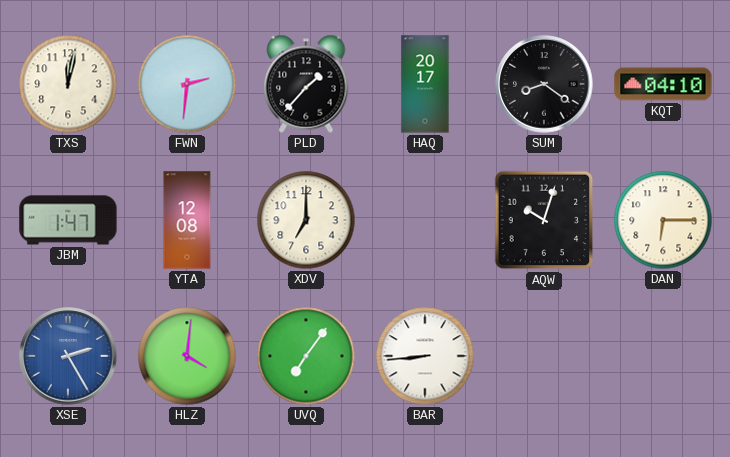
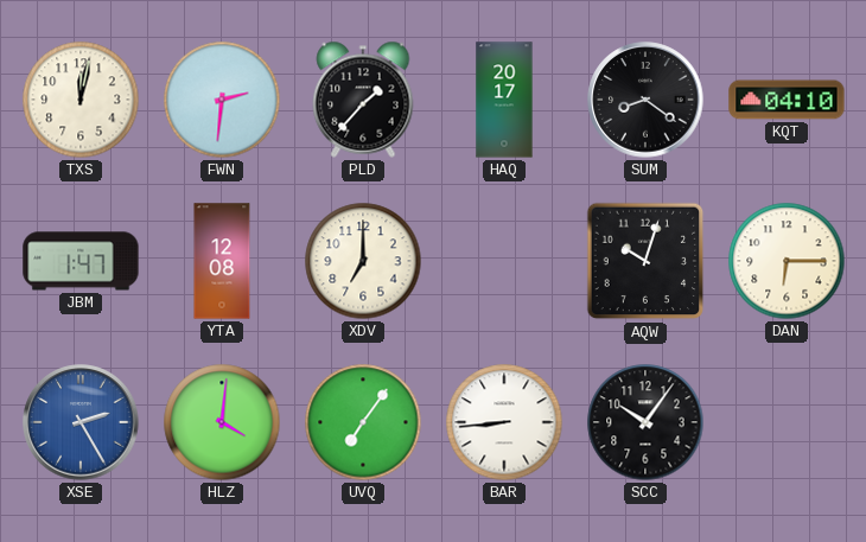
SCC: none -> 10:06 (645, 422)
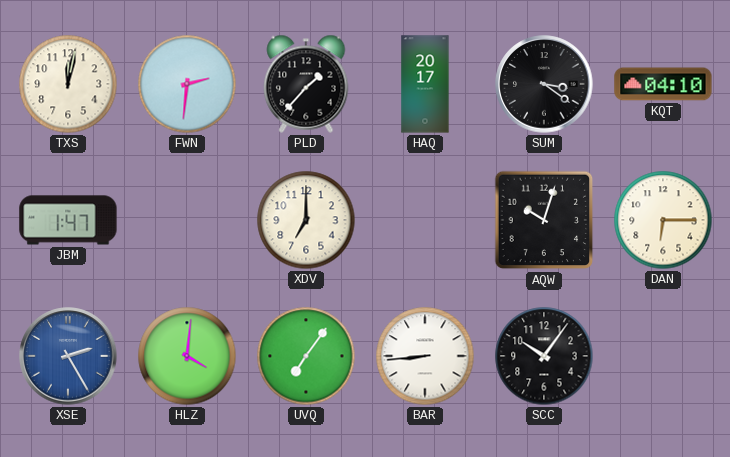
SUM: 8:21 -> 3:21 (544, 84)
YTA: 12:08 -> none (222, 261)
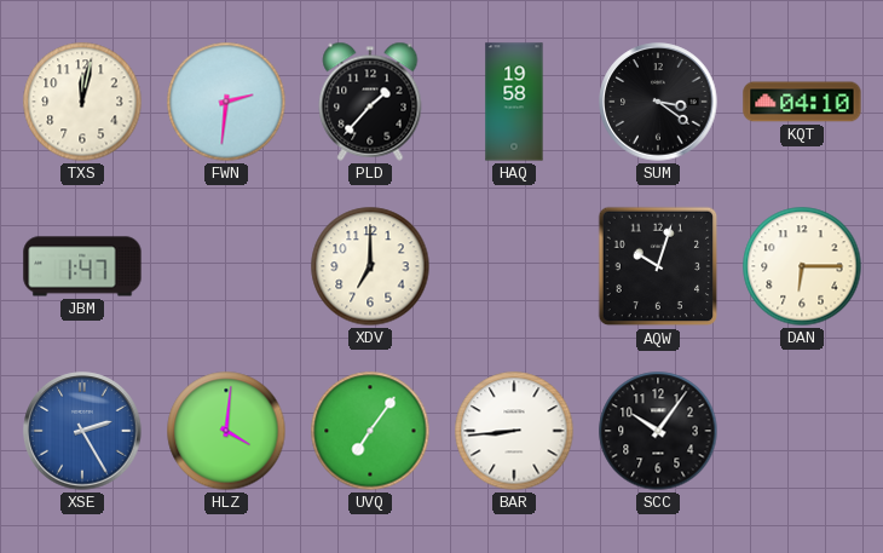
HAQ: 20:17 -> 19:58 (514, 102)
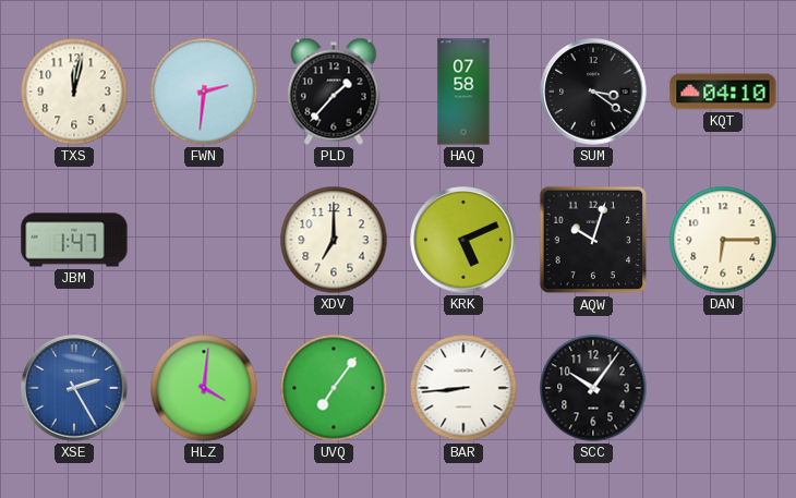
HAQ: 19:58 -> 07:58 (463, 92)
KRK: none -> 5:11 (463, 240)
